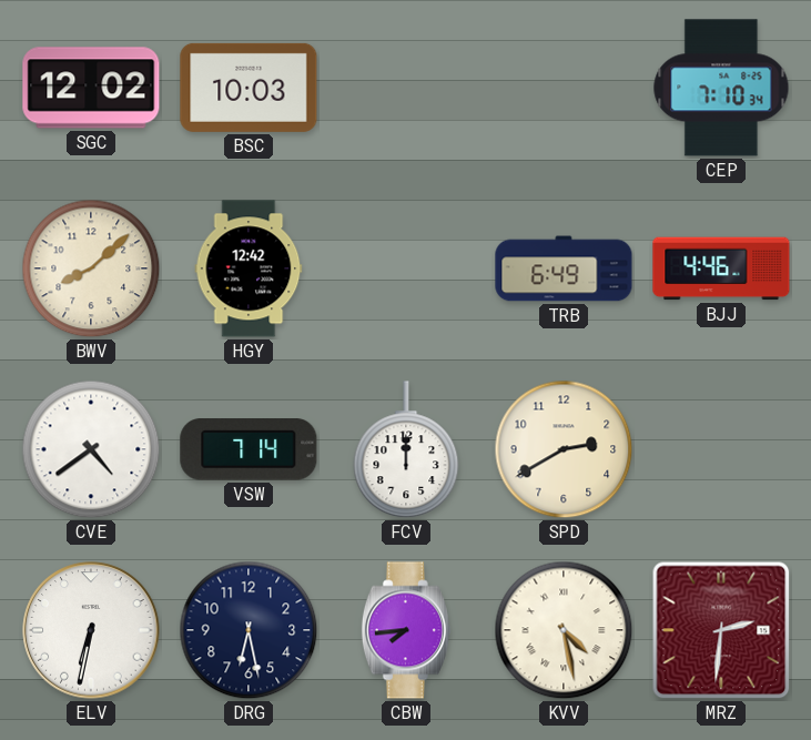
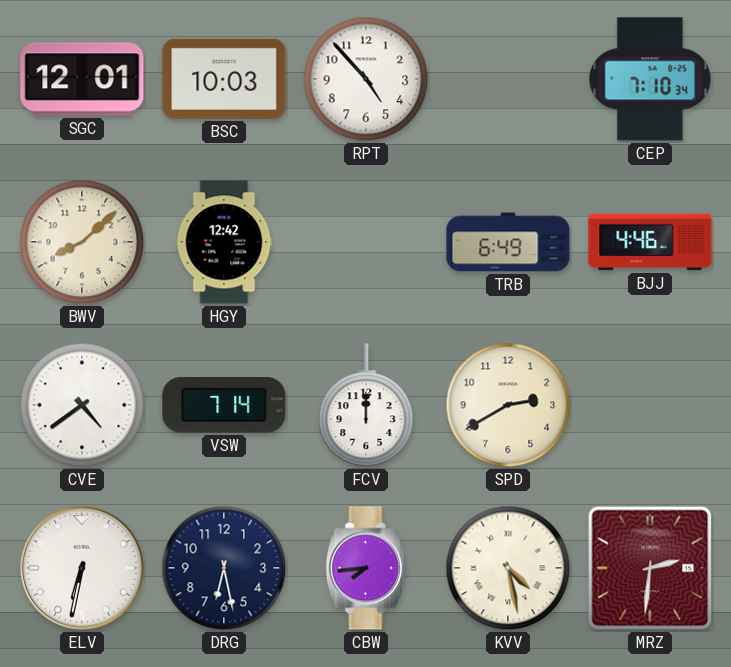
SGC: 12:02 -> 12:01 (82, 79)
RPT: none -> 4:53 (366, 79)
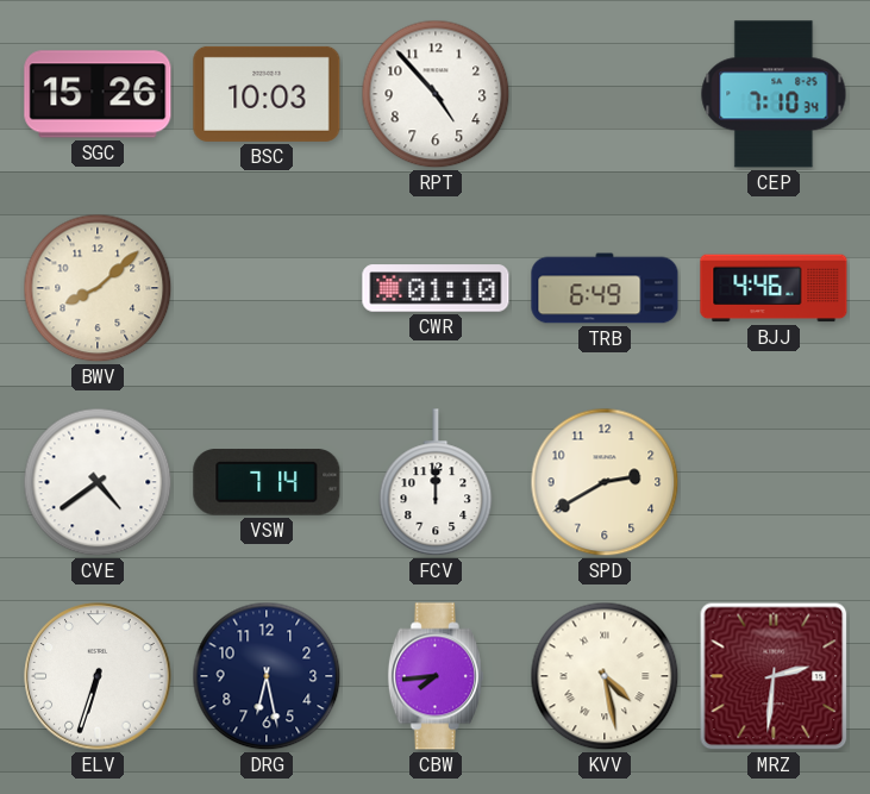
SGC: 12:01 -> 15:26 (98, 94)
HGY: 12:42 -> none (224, 242)
CWR: none -> 01:10 (436, 288)
ELV: 6:32 -> 6:33 (98, 676)
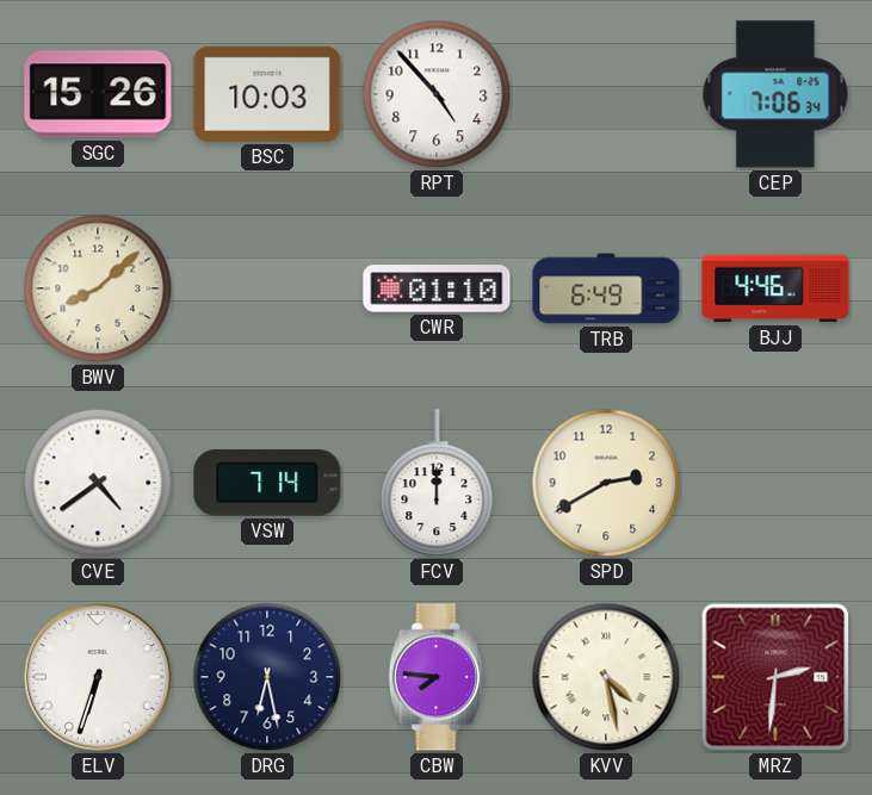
CEP: 7:10 -> 7:06 (775, 94)
CBW: 7:44 -> 7:46 (437, 677)
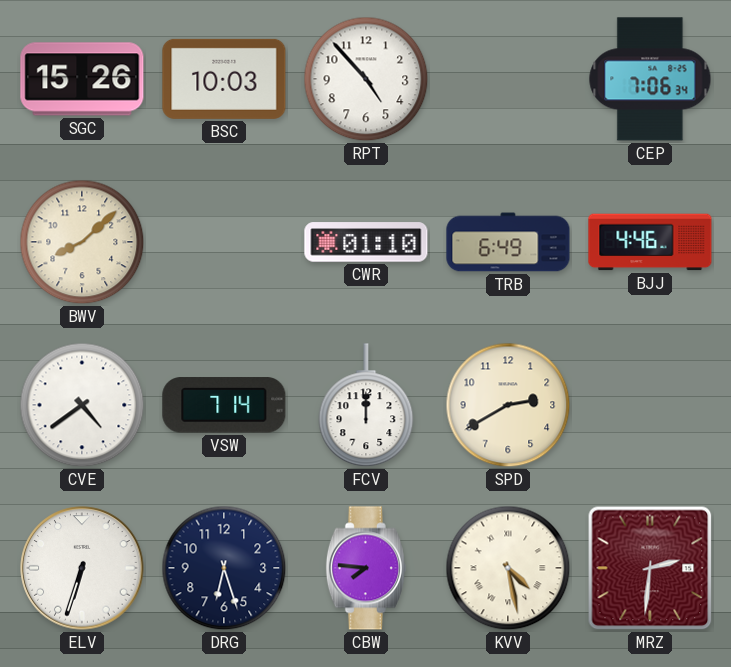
DRG: 6:28 -> 6:27 (224, 568)
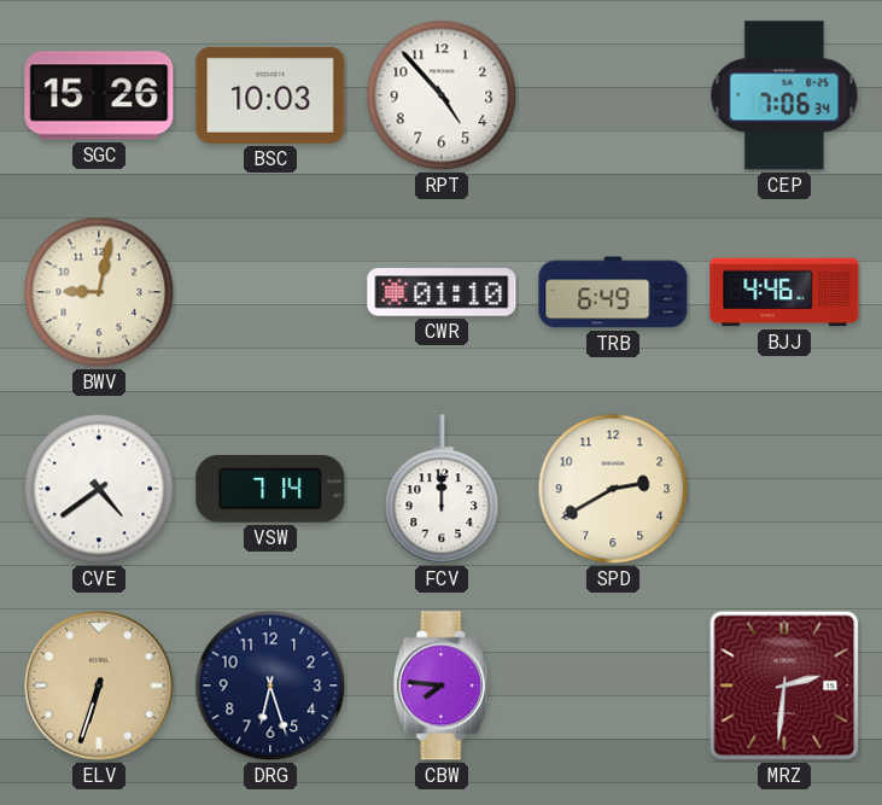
BWV: 8:08 -> 9:02 (99, 292)
ELV dial: white -> champagne (99, 686)
KVV: 4:28 -> none (508, 568)
